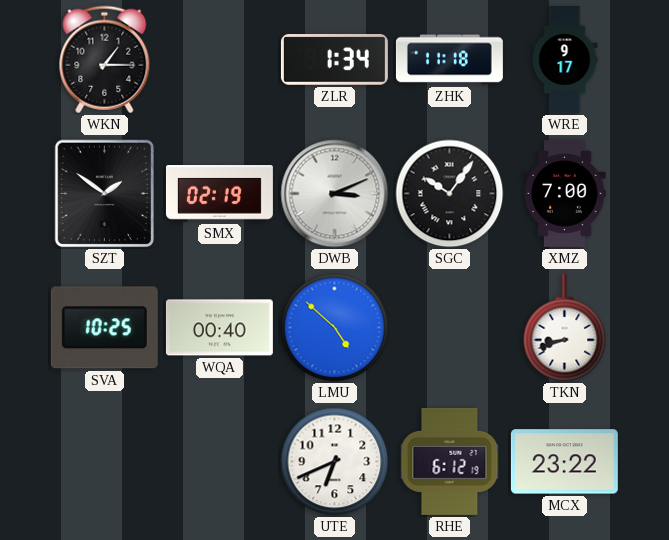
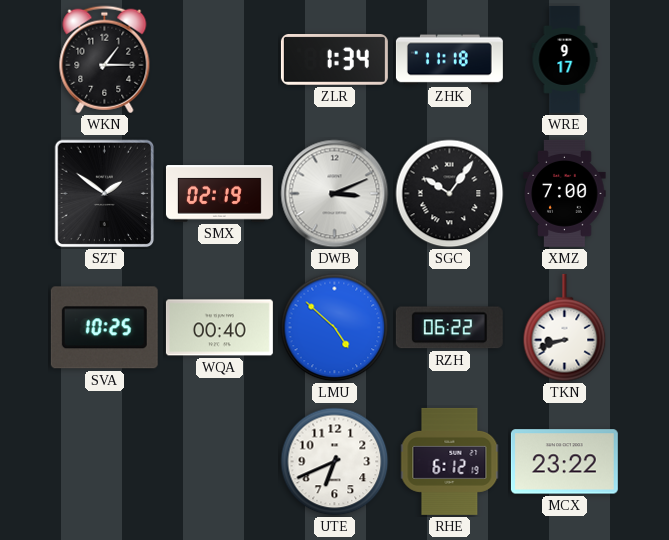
RZH: none -> 06:22 (449, 328)
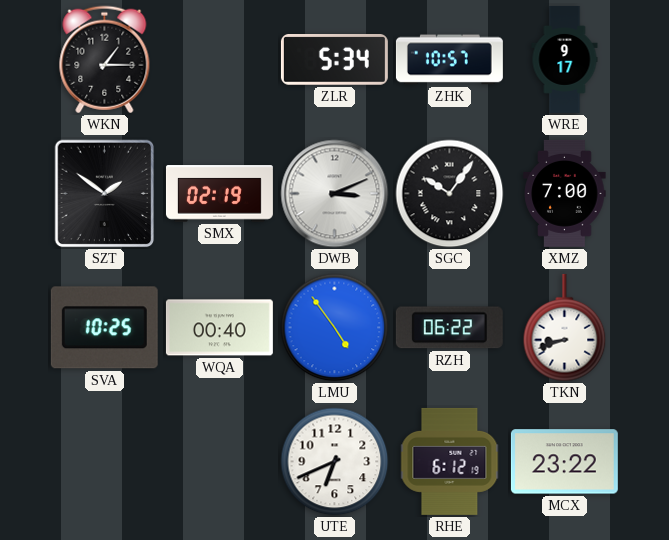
ZLR: 1:34 -> 5:34 (334, 60)
ZHK: 11:18 -> 10:57 (449, 60)
LMU: 4:52 -> 4:54 (335, 328)
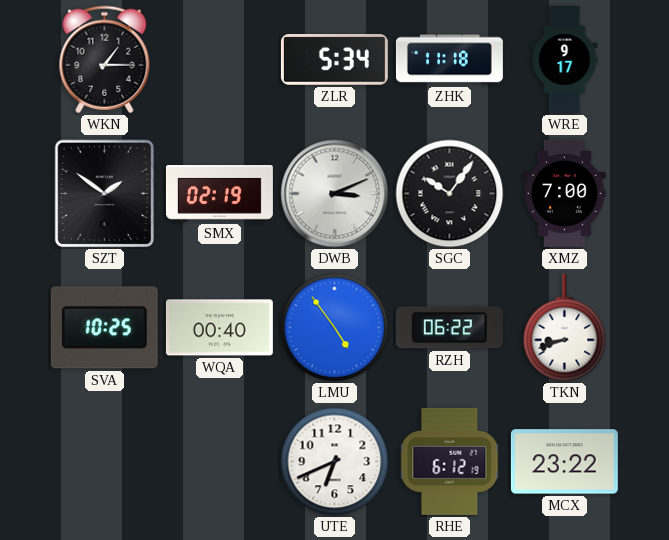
ZHK: 10:57 -> 11:18 (449, 60)
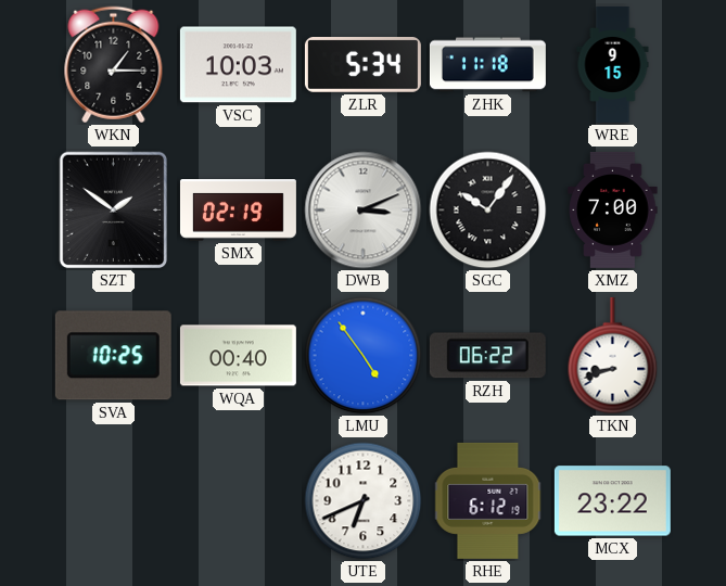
VSC: none -> 10:03 (238, 65)
WRE: 9:17 -> 9:15 (613, 64)
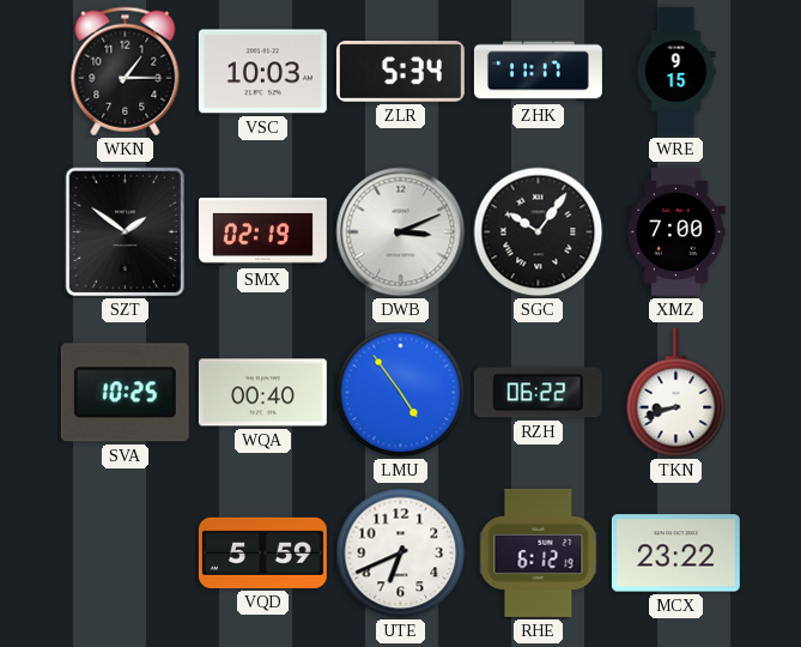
ZHK: 11:18 -> 11:17 (538, 72)
VQD: none -> 5:59 (262, 552)
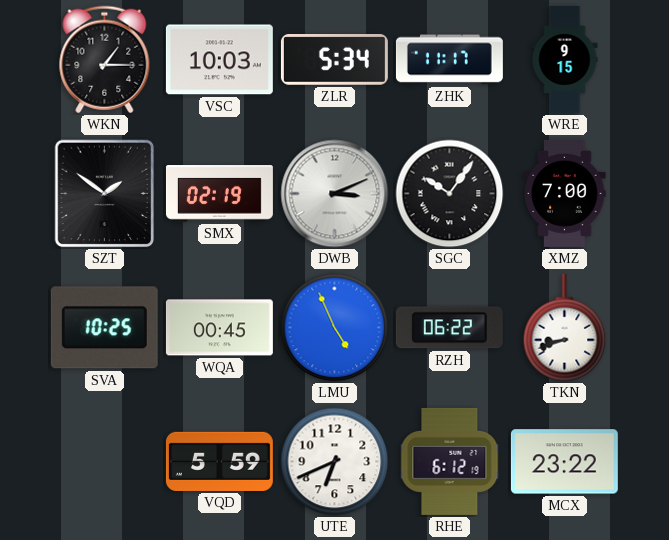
WQA: 00:40 -> 00:45 (219, 328)
LMU: 4:54 -> 4:56 (335, 328)
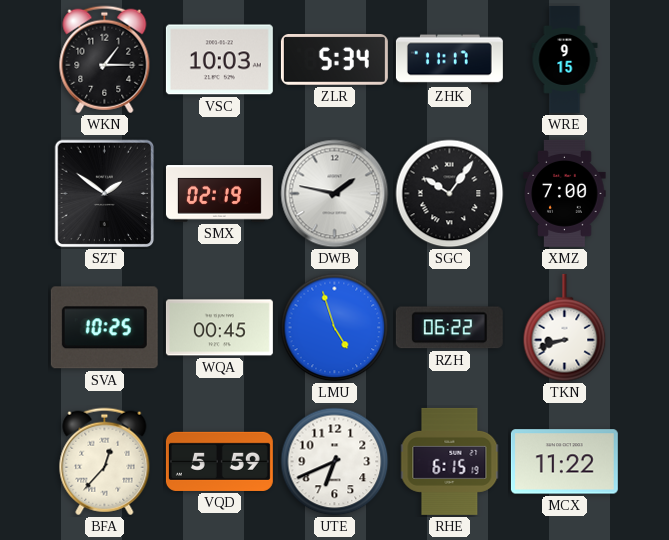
DWB: 3:11 -> 1:47 (335, 194)
LMU: 4:56 -> 4:57 (335, 328)
BFA: none -> 12:37 (105, 462)
RHE: 6:12 -> 6:15 (450, 461)
MCX: 23:22 -> 11:22 (564, 462)
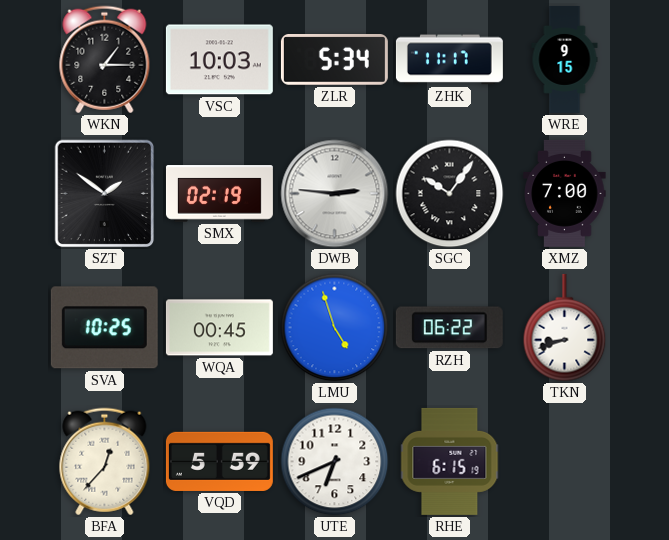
DWB: 1:47 -> 2:46 (335, 194)
MCX: 11:22 -> none (564, 462)
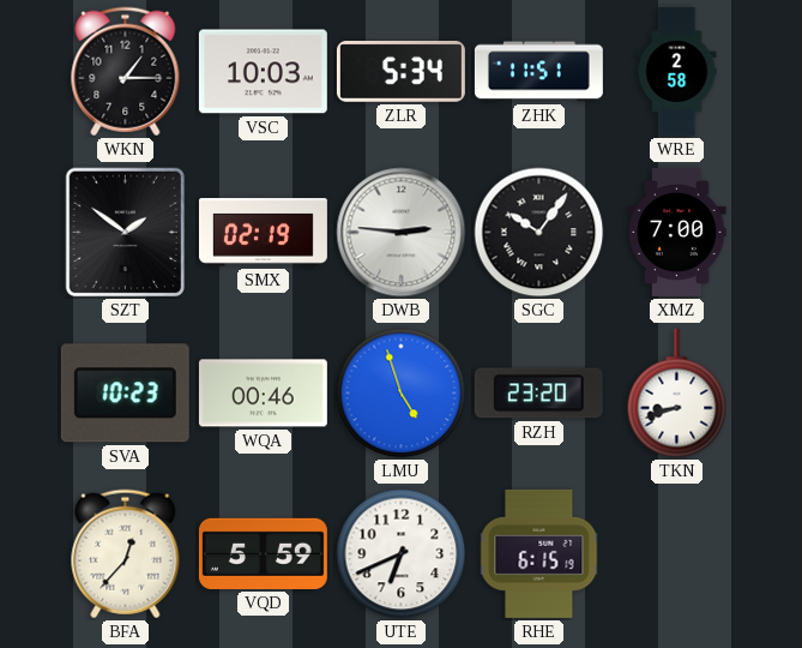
ZHK: 11:17 -> 11:51 (538, 72)
WRE: 9:15 -> 2:58 (677, 71)
SVA: 10:25 -> 10:23 (125, 394)
WQA: 00:45 -> 00:46 (263, 394)
RZH: 06:22 -> 23:20 (538, 394)
